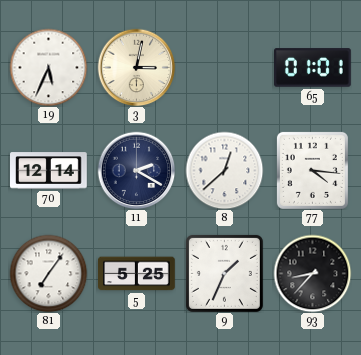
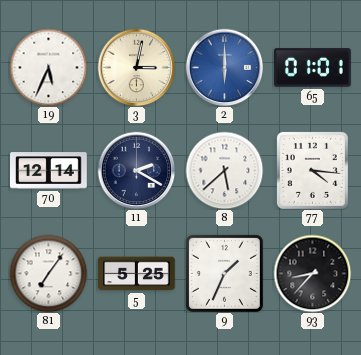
2: none -> 6:00 (224, 67)
8: 12:38 -> 5:38 (224, 170)
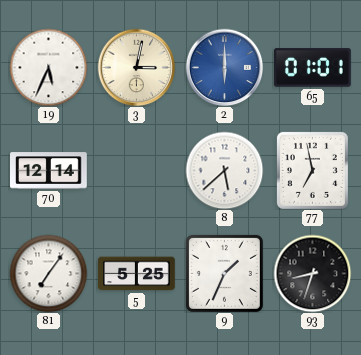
11: 2:20 -> none (136, 170)
77: 4:16 -> 6:58 (312, 170)
93: 8:37 -> 8:33 (312, 273)
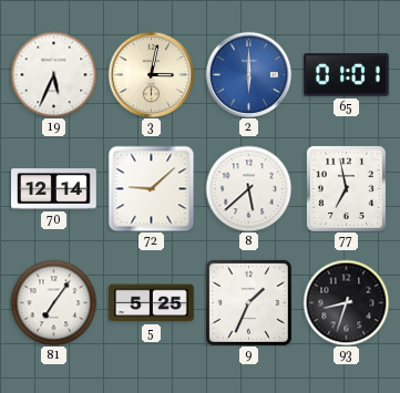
72: none -> 9:08 (151, 188)
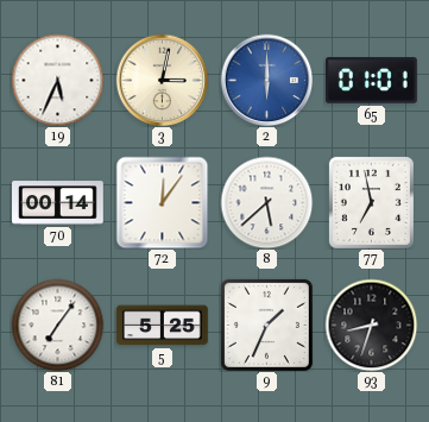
70: 12:14 -> 00:14 (58, 203)
72: 9:08 -> 12:06 (162, 202)
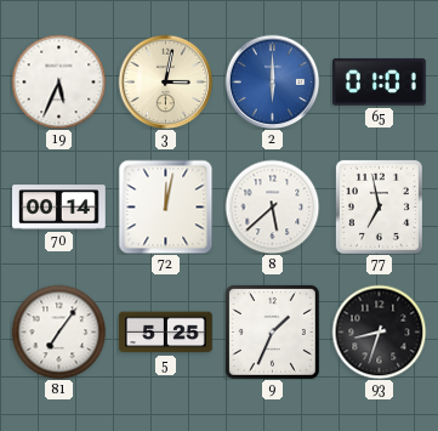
72: 12:06 -> 12:02 (165, 206)
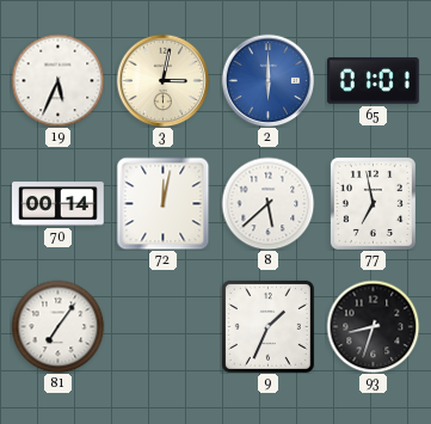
5: 5:25 -> none (166, 333)
